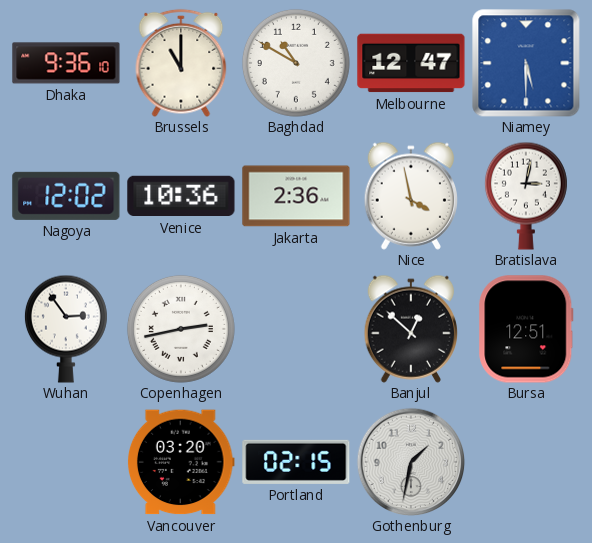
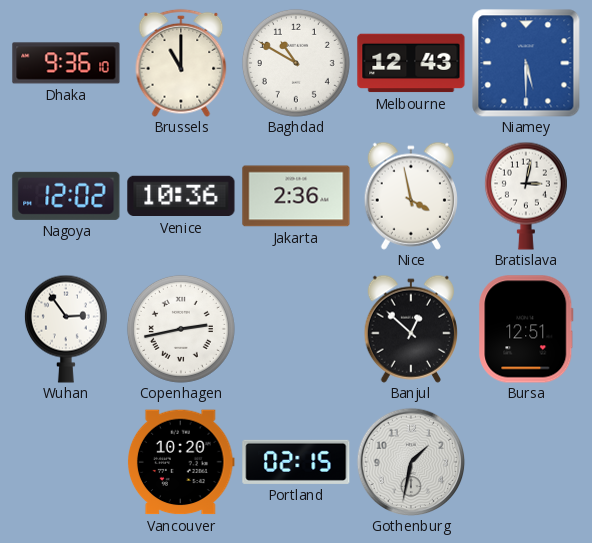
Melbourne: 12:47 -> 12:43 (411, 63)
Vancouver: 03:20 -> 10:20 (181, 462)
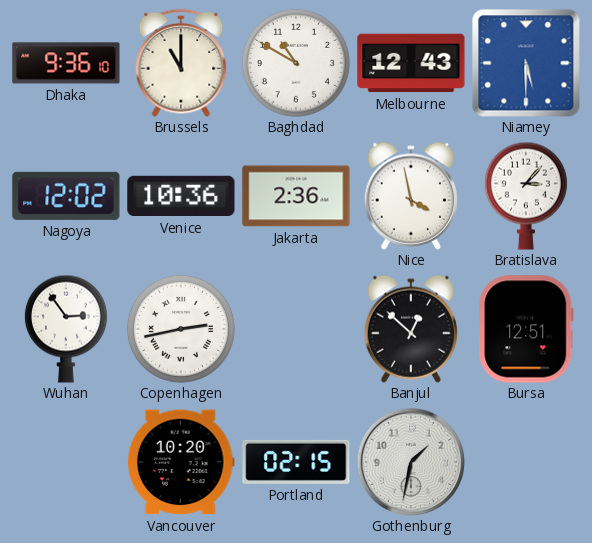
Bratislava: 3:02 -> 3:07 (526, 196)
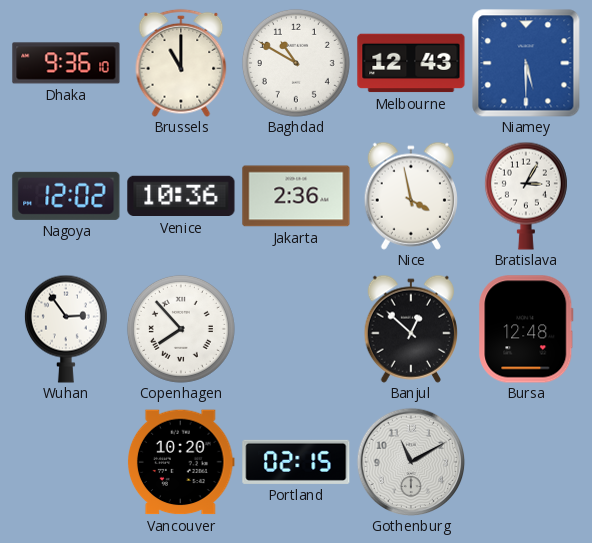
Bratislava: 3:07 -> 3:05 (526, 196)
Copenhagen: 2:43 -> 7:53 (181, 329)
Bursa: 12:51 -> 12:48 (526, 329)
Gothenburg: 1:32 -> 11:10 (411, 462)
